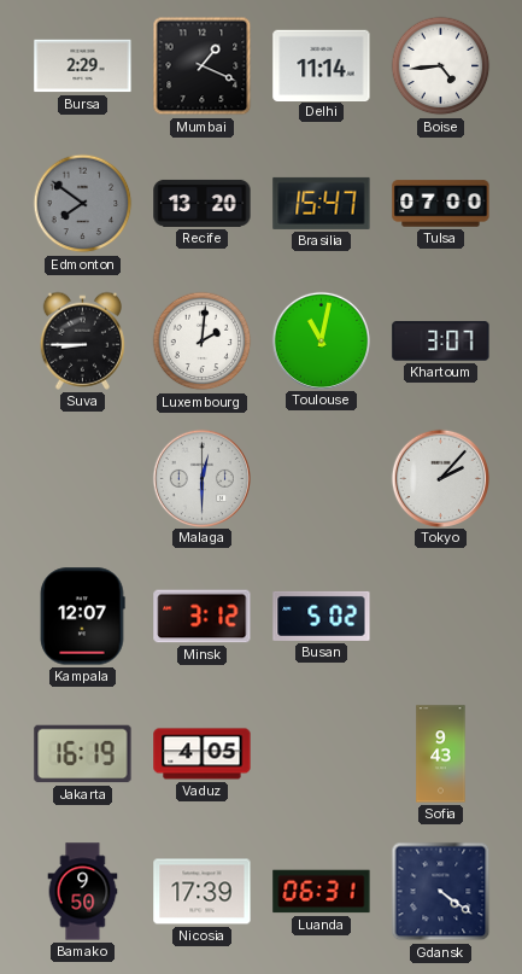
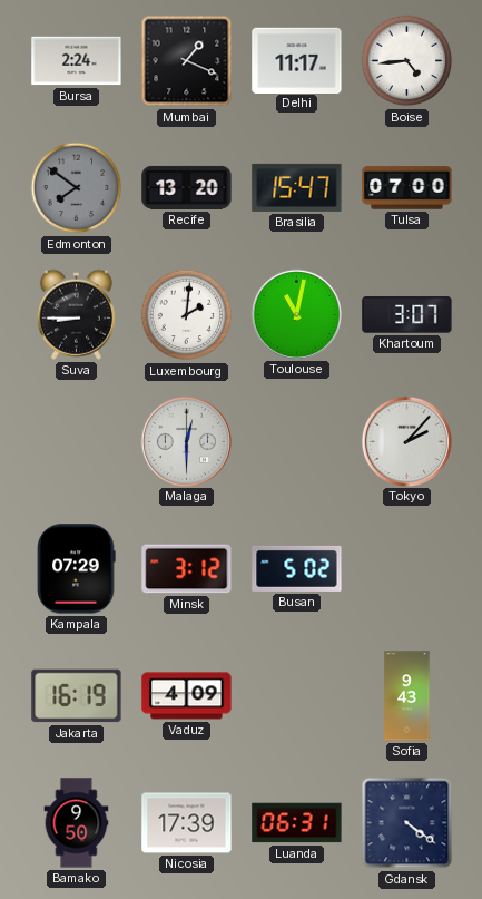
Bursa: 2:29 -> 2:24 (77, 61)
Delhi: 11:14 -> 11:17 (297, 60)
Kampala: 12:07 -> 07:29 (76, 569)
Vaduz: 4:05 -> 4:09 (187, 696)
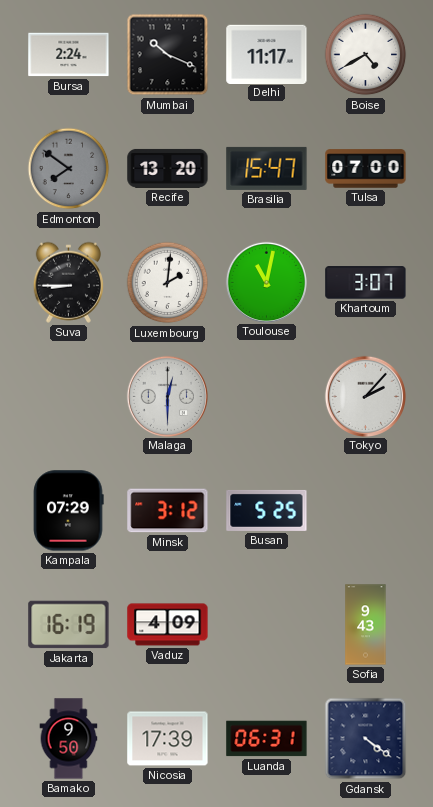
Mumbai: 1:19 -> 10:19 (168, 55)
Boise: 4:44 -> 4:40 (366, 55)
Busan: 5:02 -> 5:25 (267, 510)
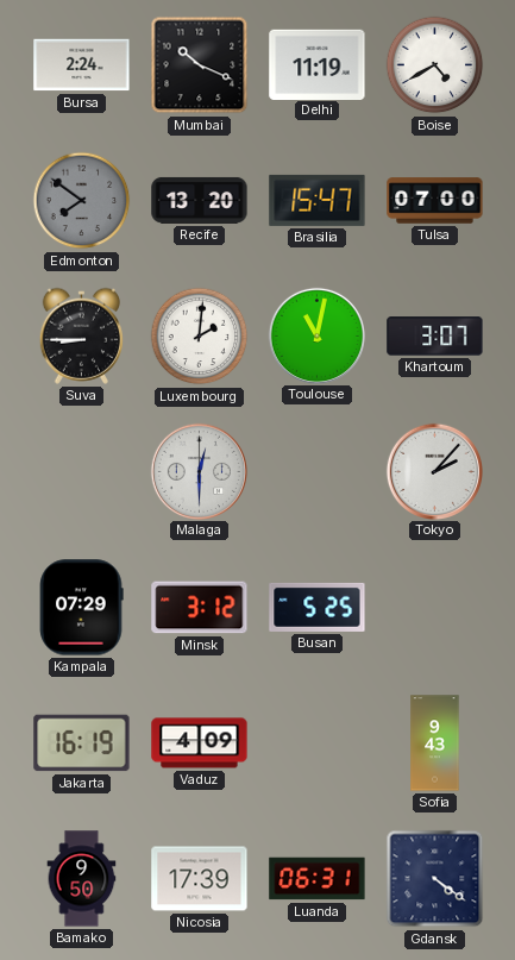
Delhi: 11:17 -> 11:19 (318, 64)
